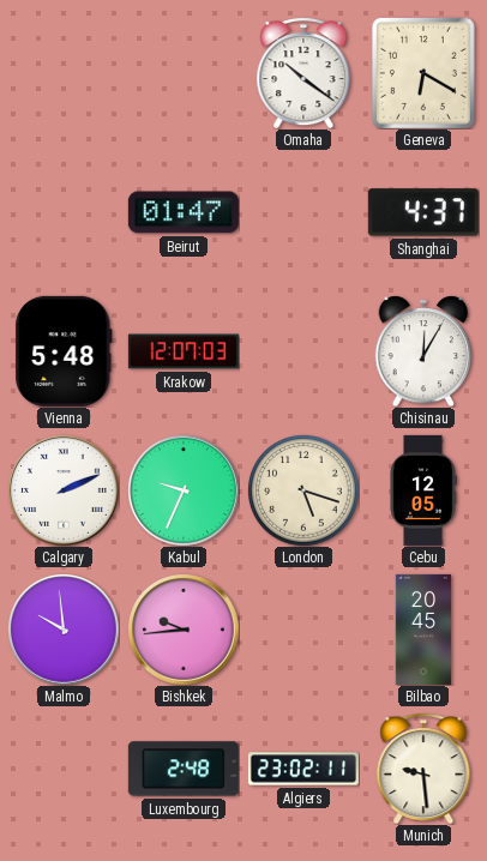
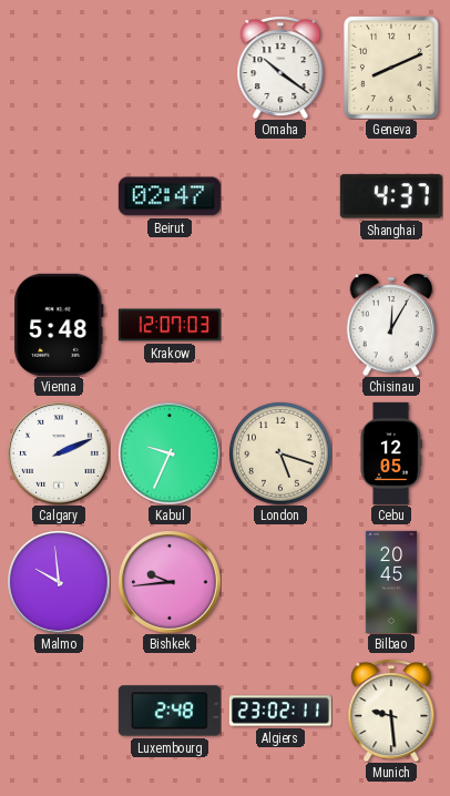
Geneva: 6:20 -> 8:11 (391, 68)
Beirut: 01:47 -> 02:47 (170, 196)
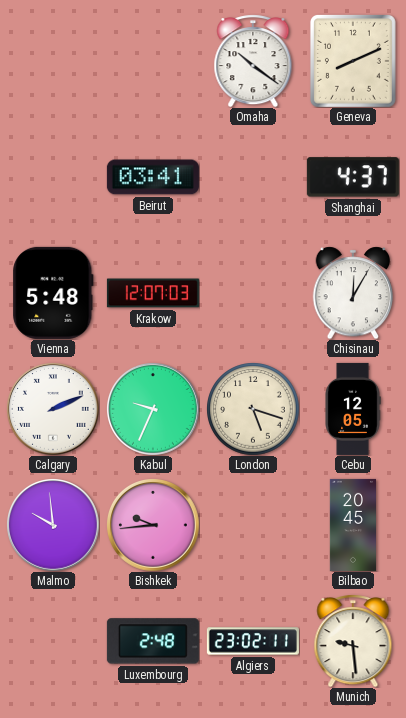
Beirut: 02:47 -> 03:41 (153, 177)
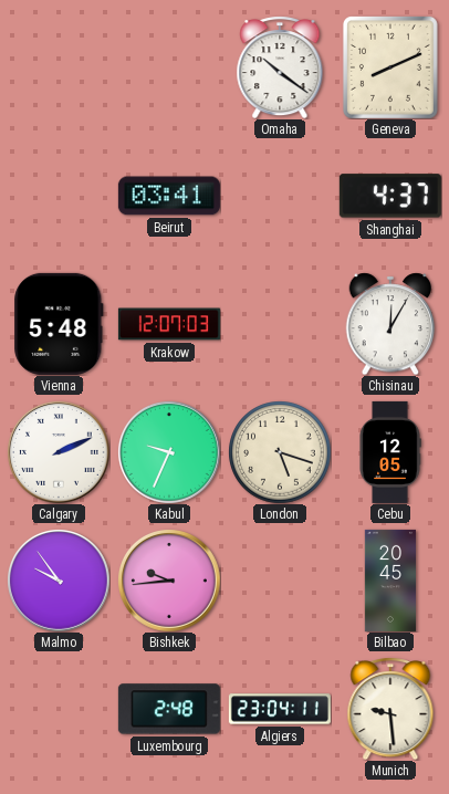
Malmo: 9:59 -> 9:54 (59, 581)
Algiers: 23:02 -> 23:04 (280, 709)
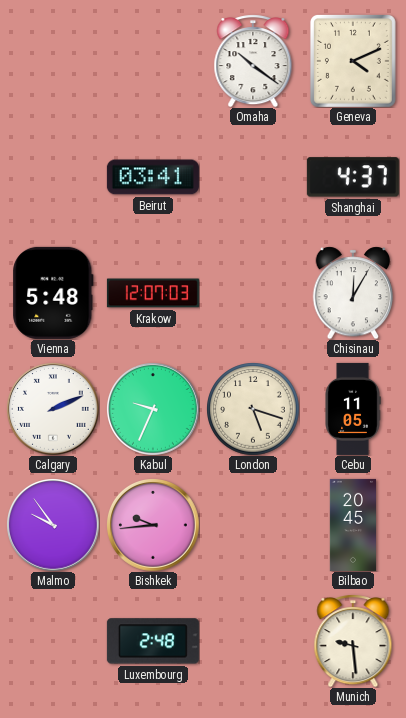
Geneva: 8:11 -> 4:11 (353, 61)
Cebu: 12:05 -> 11:05 (353, 409)
Algiers: 23:04 -> none (280, 709)
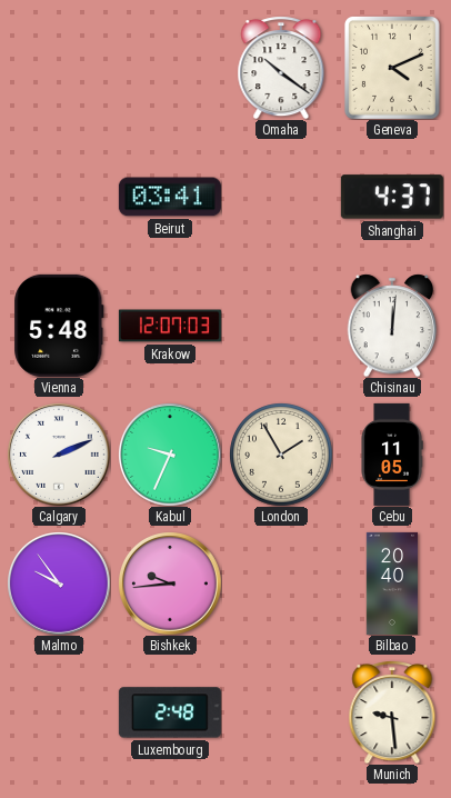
Chisinau: 12:05 -> 12:01 (392, 326)
London: 5:18 -> 1:55 (281, 455)
Bilbao: 20:45 -> 20:40 (391, 583)
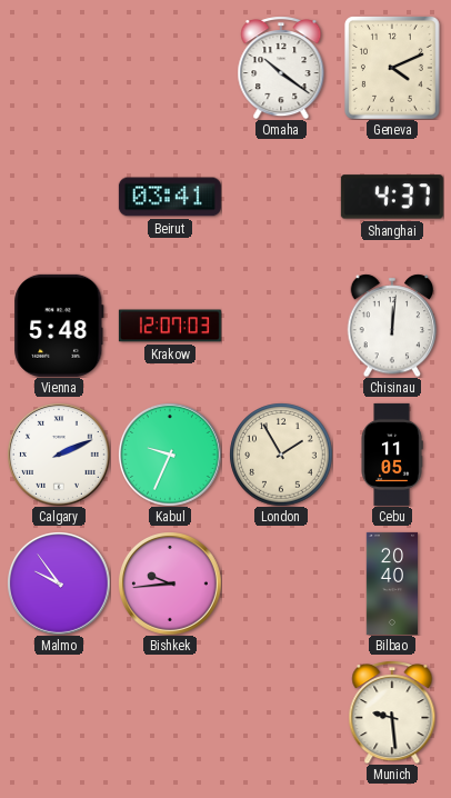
Luxembourg: 2:48 -> none (170, 712)
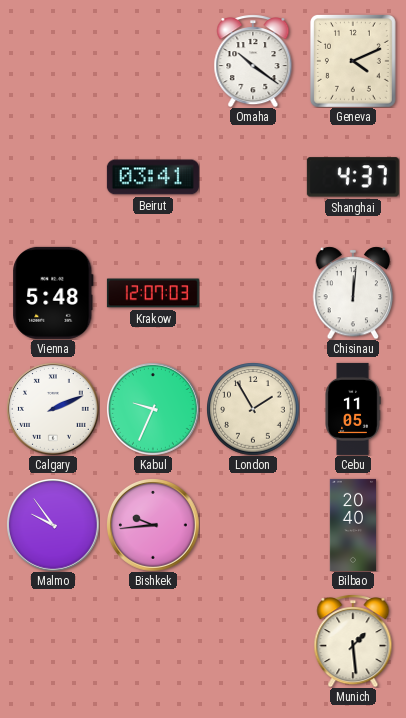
Munich: 9:29 -> 1:29 (353, 641)
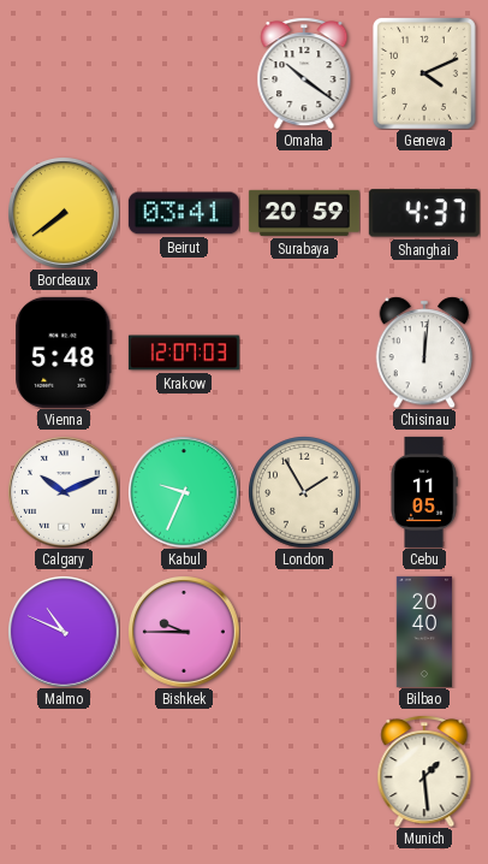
Bordeaux: none -> 7:39 (64, 213)
Surabaya: none -> 20:59 (304, 213)
Calgary: 2:11 -> 10:11 (64, 492)
Malmo: 9:54 -> 10:49 (64, 632)
Bishkek: 9:44 -> 9:45 (184, 632)
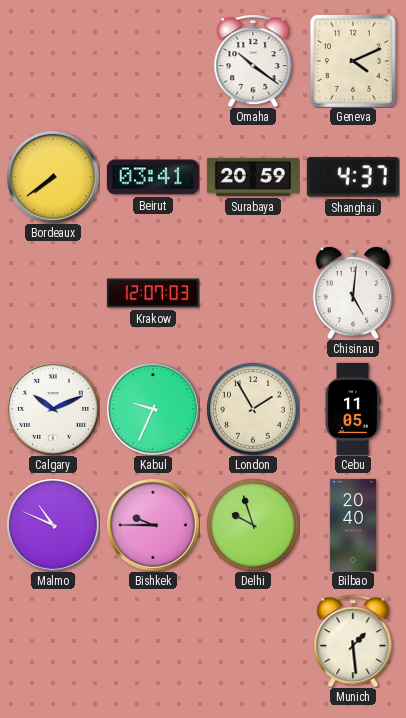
Vienna: 5:48 -> none (64, 353)
Chisinau: 12:01 -> 5:01 (353, 293)
Delhi: none -> 9:57 (253, 525)
